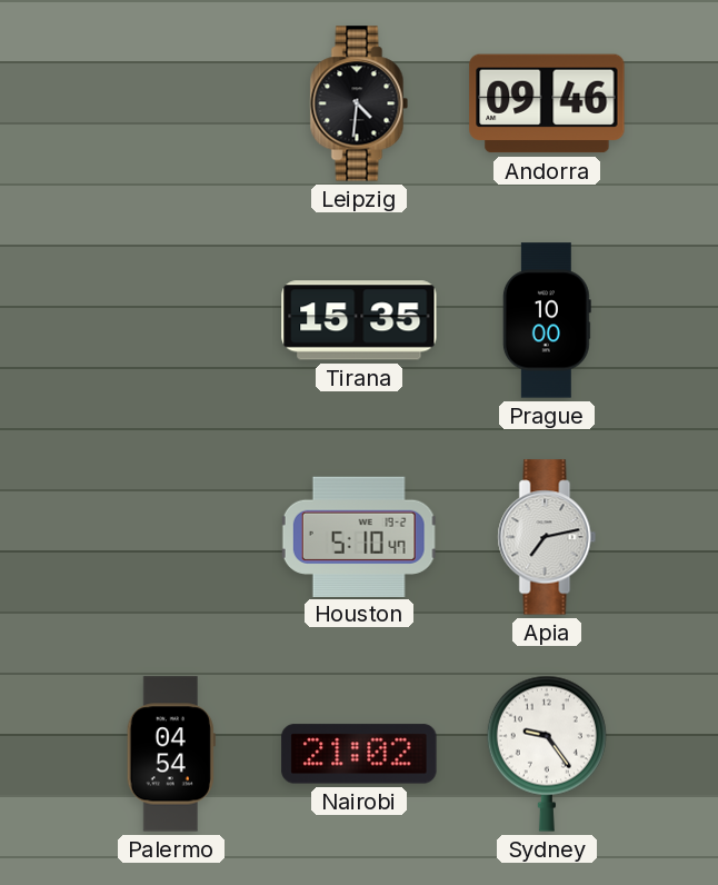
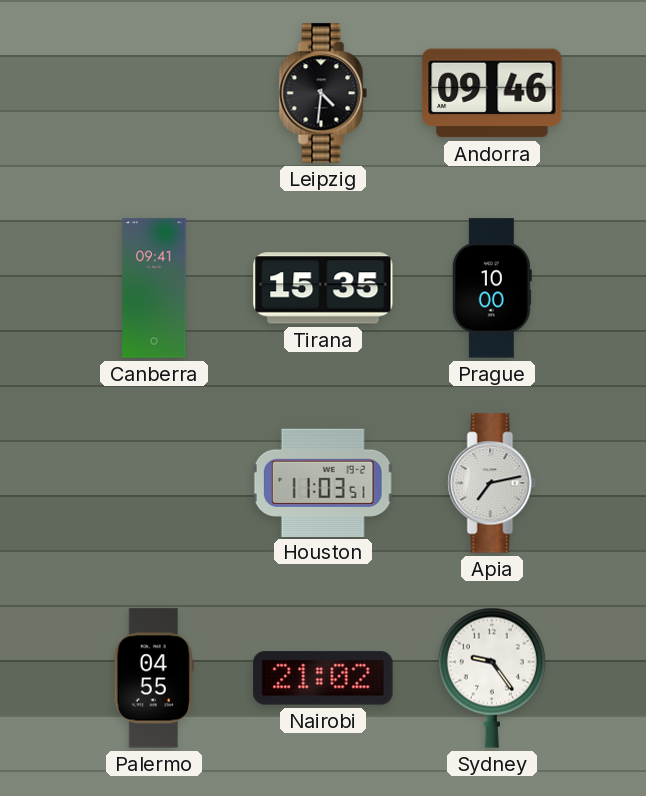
Canberra: none -> 09:41 (154, 288)
Houston: 5:10 -> 11:03 (323, 482)
Palermo: 04:54 -> 04:55 (154, 678)
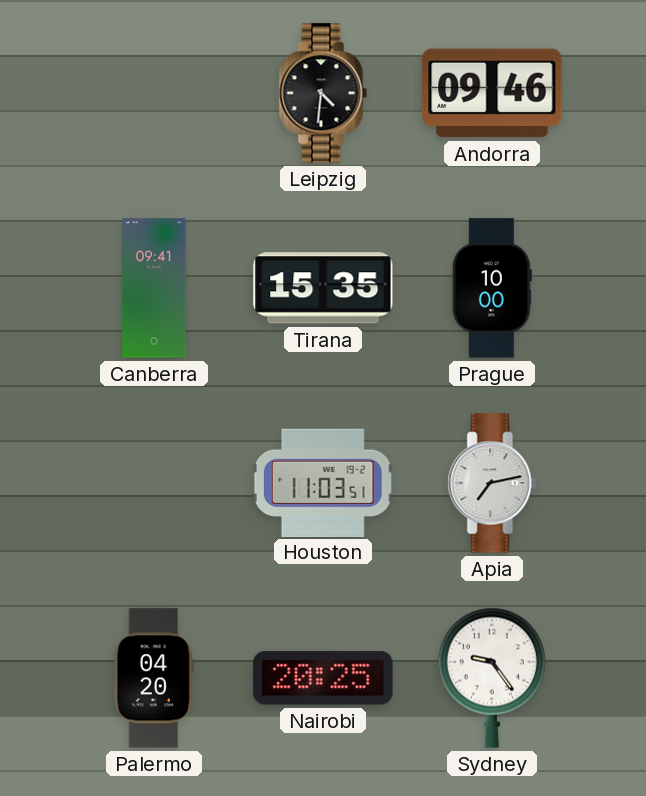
Palermo: 04:55 -> 04:20 (154, 678)
Nairobi: 21:02 -> 20:25 (323, 678)
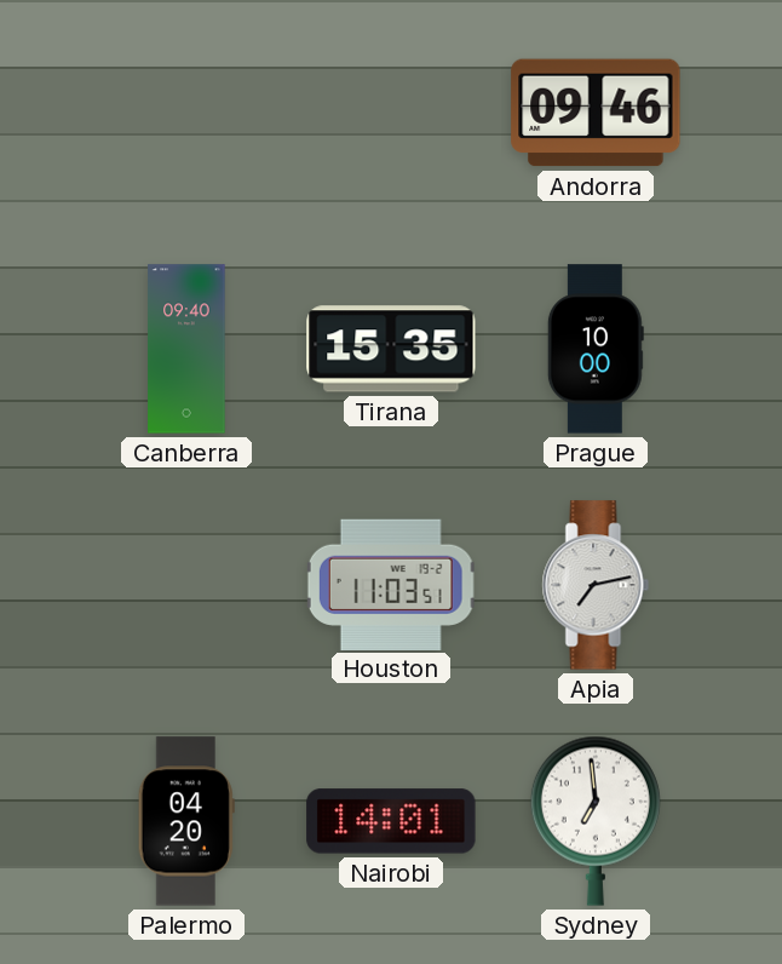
Leipzig: 4:31 -> none (323, 93)
Canberra: 09:41 -> 09:40 (186, 349)
Nairobi: 20:25 -> 14:01 (391, 821)
Sydney: 9:24 -> 6:59 (596, 821)
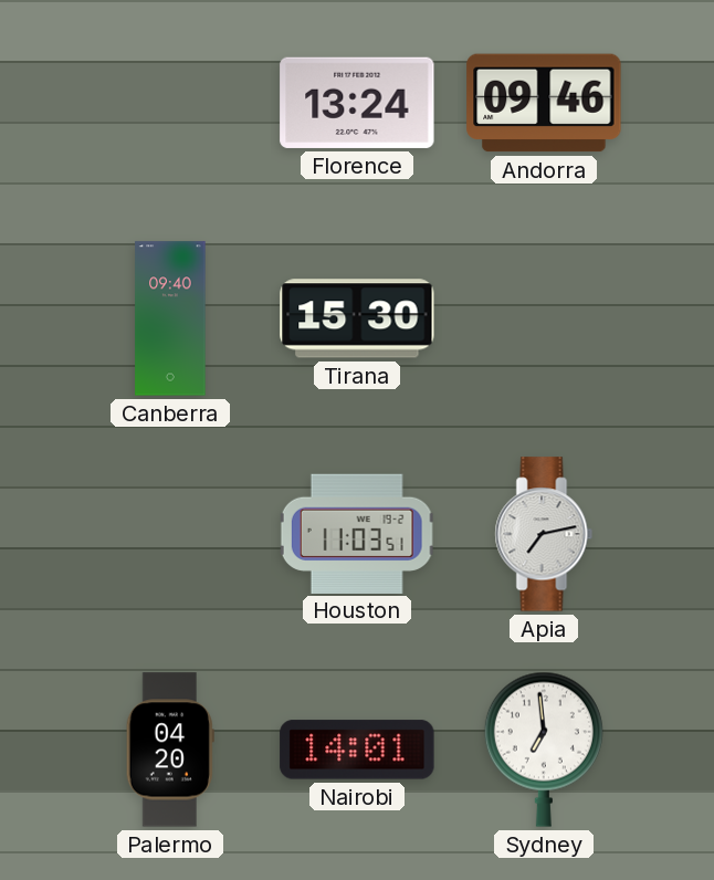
Florence: none -> 13:24 (357, 103)
Tirana: 15:35 -> 15:30 (357, 318)
Prague: 10:00 -> none (596, 349)
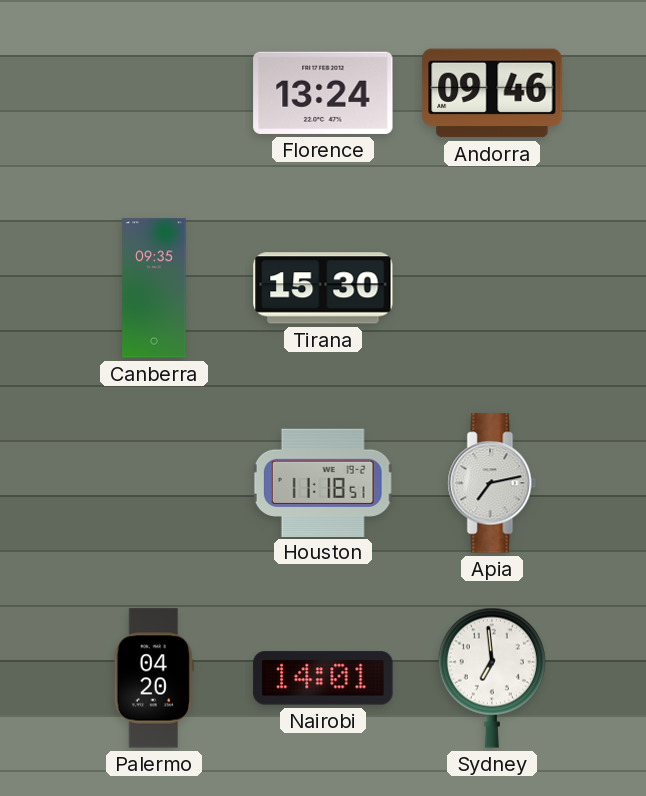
Canberra: 09:40 -> 09:35 (154, 288)
Houston: 11:03 -> 11:18 (323, 482)
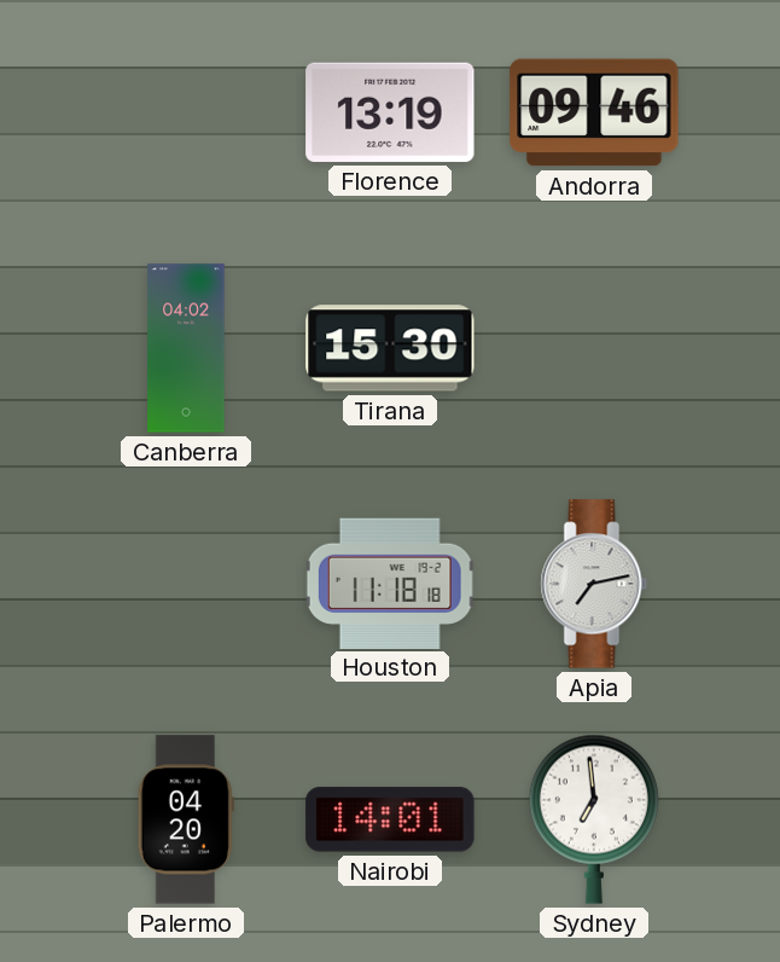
Florence: 13:24 -> 13:19 (390, 112)
Canberra: 09:35 -> 04:02 (186, 348)
Houston: 11:18:51 -> 11:18:18 (390, 583)
